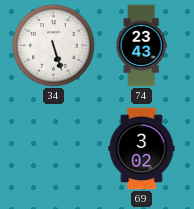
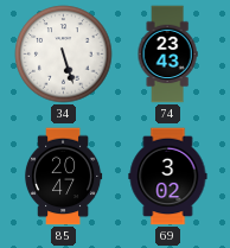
85: none -> 20:47 (63, 177)
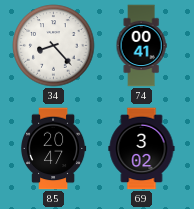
34: 5:27 -> 8:23 (54, 46)
74: 23:43 -> 00:41 (141, 46)
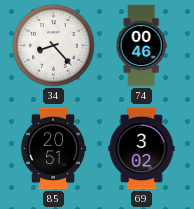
74: 00:41 -> 00:46 (141, 46)
85: 20:47 -> 20:51 (53, 149)
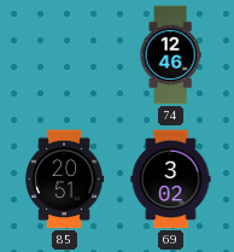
34: 8:23 -> none (54, 46)
74: 00:46 -> 12:46 (170, 55)
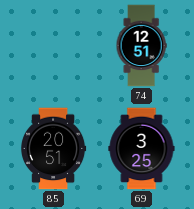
74: 12:46 -> 12:51 (141, 46)
69: 3:02 -> 3:25 (142, 149)
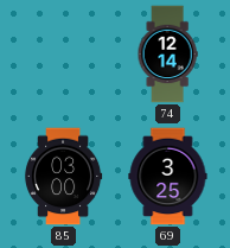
74: 12:51 -> 12:14 (167, 55)
85: 20:51 -> 03:00 (63, 177)
